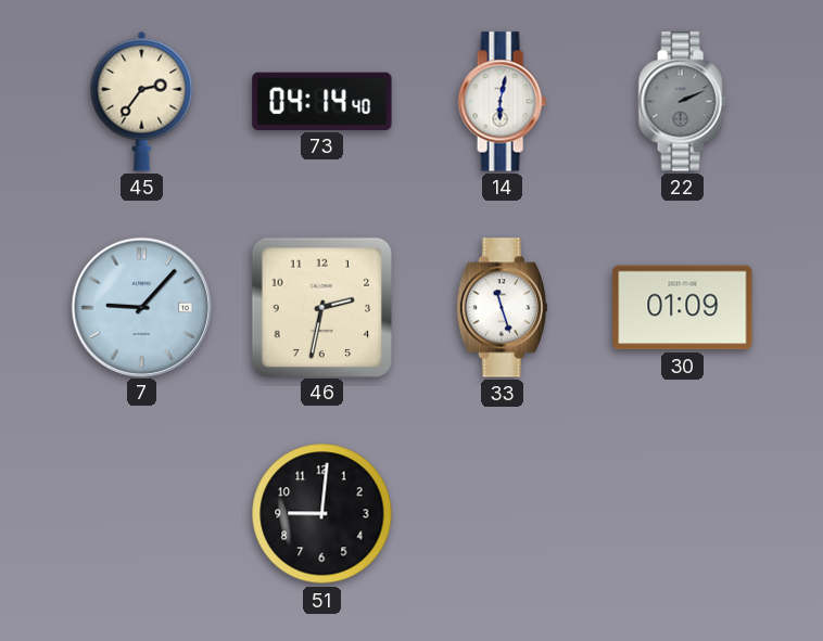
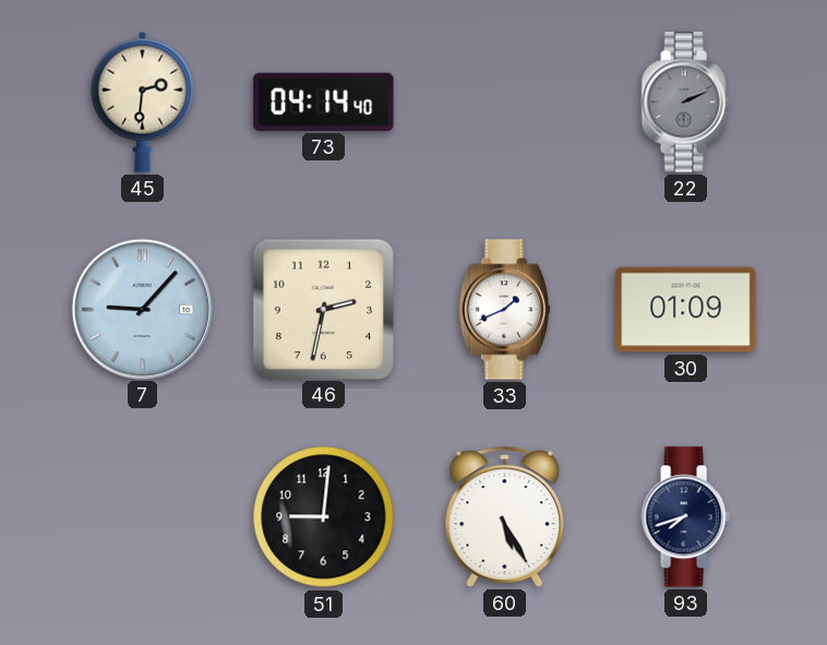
45: 2:36 -> 2:31 (143, 101)
14: 6:02 -> none (502, 102)
33: 11:27 -> 1:41 (504, 310)
60: none -> 5:25 (505, 516)
93: none -> 7:42 (685, 517)
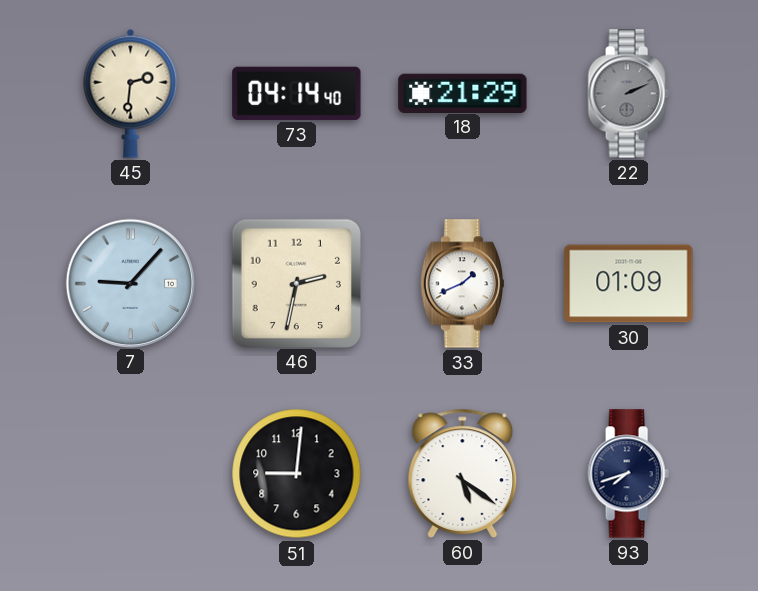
18: none -> 21:29 (463, 93)
60: 5:25 -> 5:21 (463, 473)
